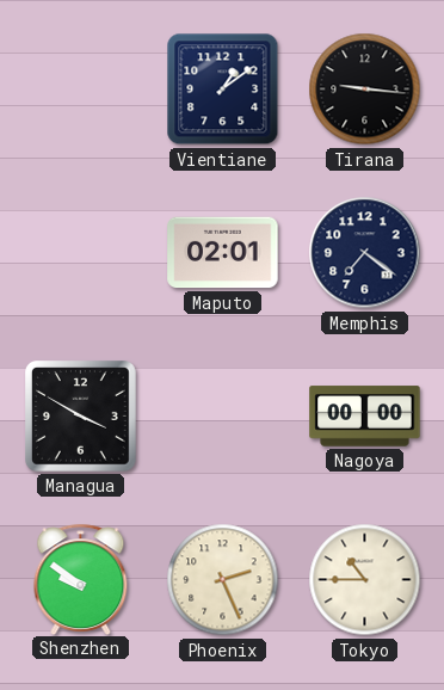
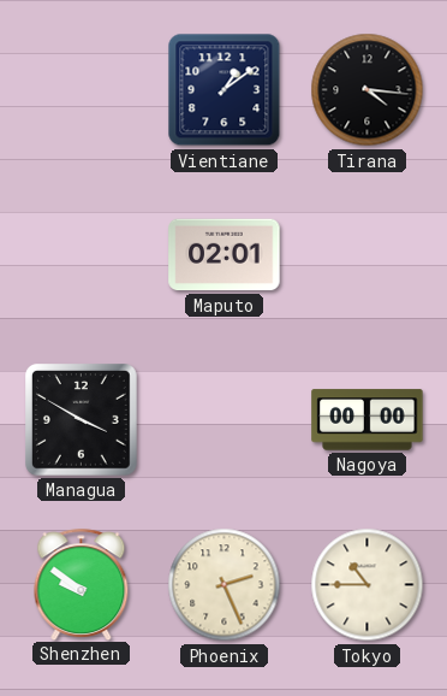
Tirana: 9:16 -> 4:16 (368, 90)
Memphis: 7:21 -> none (365, 253)
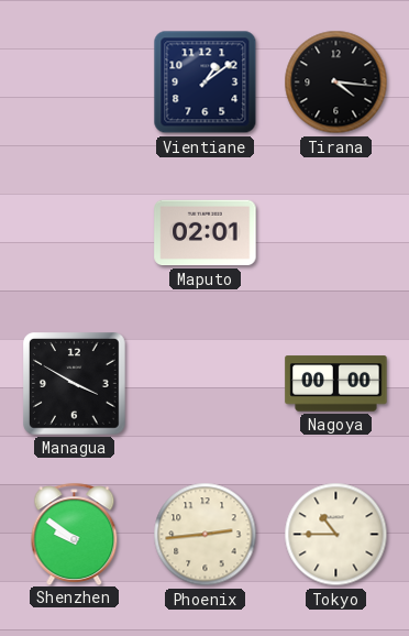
Phoenix: 2:26 -> 2:44 (206, 535)
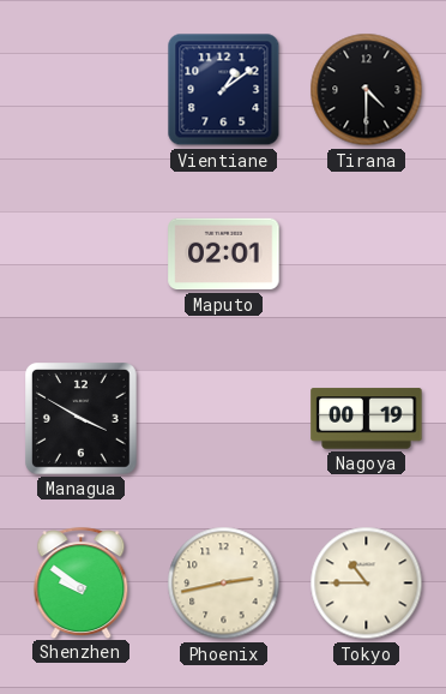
Tirana: 4:16 -> 4:30 (367, 90)
Nagoya: 00:00 -> 00:19 (367, 419)
Phoenix: 2:44 -> 2:43 (224, 584)
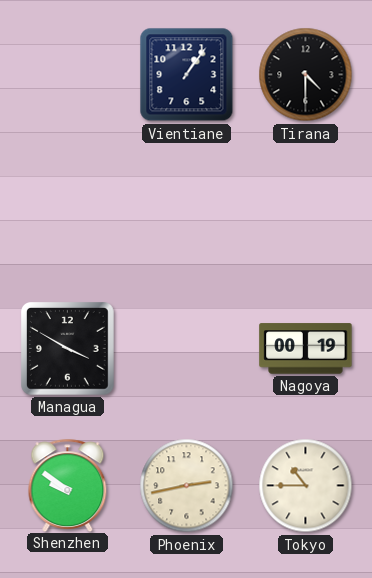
Vientiane: 1:09 -> 1:06 (187, 75)
Maputo: 02:01 -> none (224, 255)
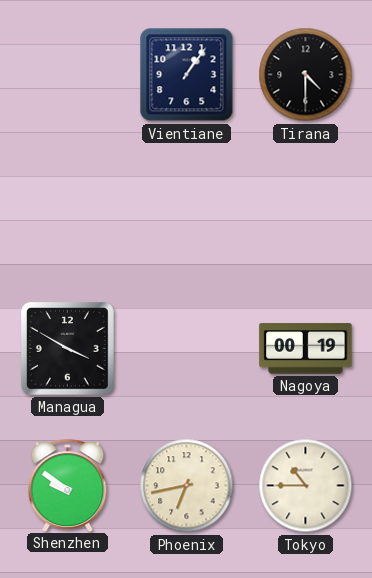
Phoenix: 2:43 -> 6:43 (187, 486)
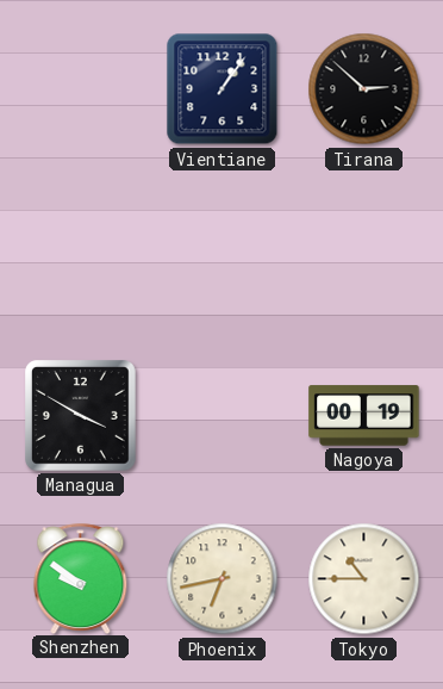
Tirana: 4:30 -> 2:52 (364, 89)
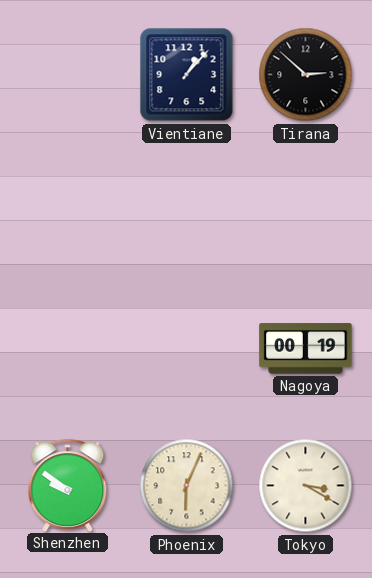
Vientiane: 1:06 -> 1:07 (187, 75)
Managua: 3:50 -> none (81, 416)
Phoenix: 6:43 -> 6:04 (187, 486)
Tokyo: 10:45 -> 3:20 (306, 486)
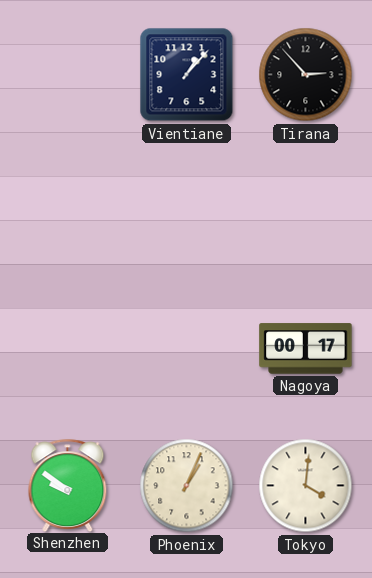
Tirana: 2:52 -> 2:53 (306, 75)
Nagoya: 00:19 -> 00:17 (306, 349)
Phoenix: 6:04 -> 1:04 (187, 486)
Tokyo: 3:20 -> 4:01 (306, 486)
